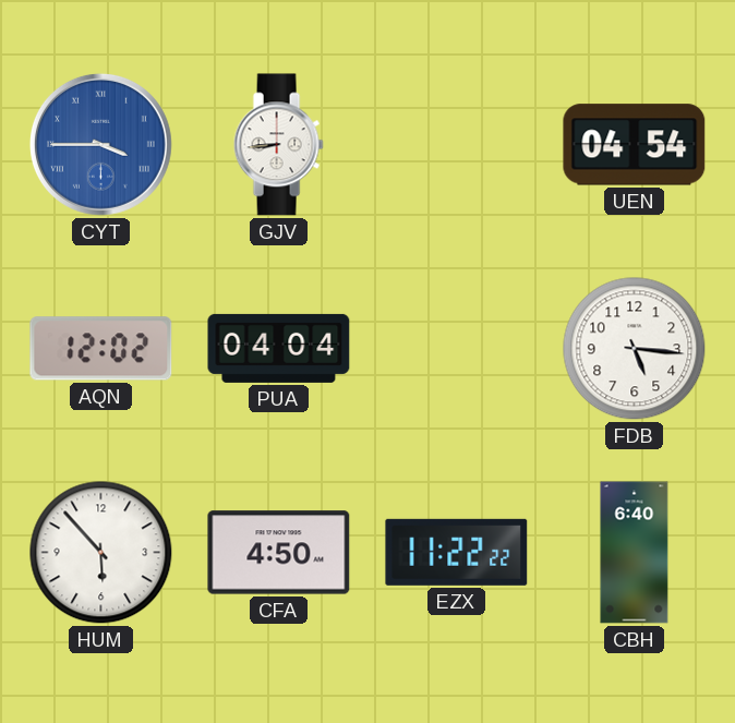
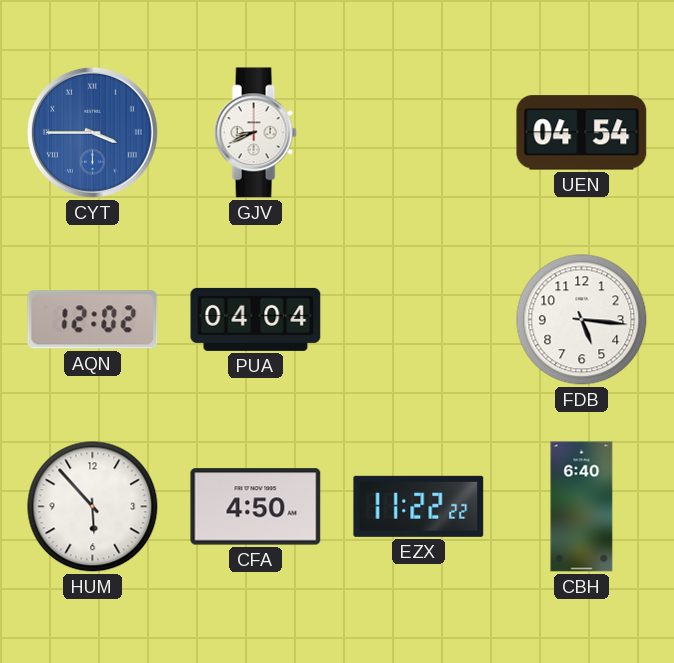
GJV: 8:44 -> 8:41 (255, 133)
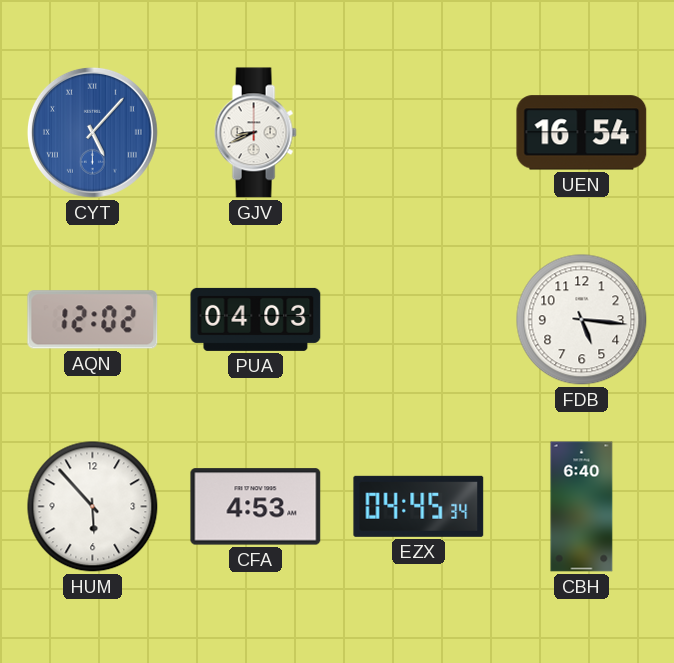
CYT: 3:45 -> 5:07 (92, 132)
UEN: 04:54 -> 16:54 (582, 133)
PUA: 04:04 -> 04:03 (256, 319)
CFA: 4:50 -> 4:53 (256, 507)
EZX: 11:22 -> 04:45 (419, 506)
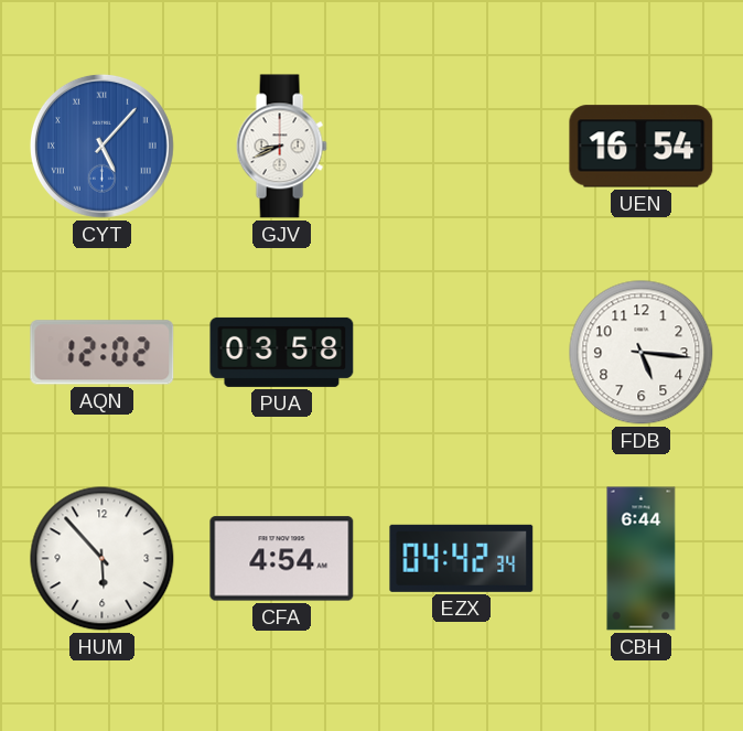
PUA: 04:03 -> 03:58 (282, 352)
CFA: 4:53 -> 4:54 (282, 559)
EZX: 04:45 -> 04:42 (462, 558)
CBH: 6:40 -> 6:44 (642, 559)
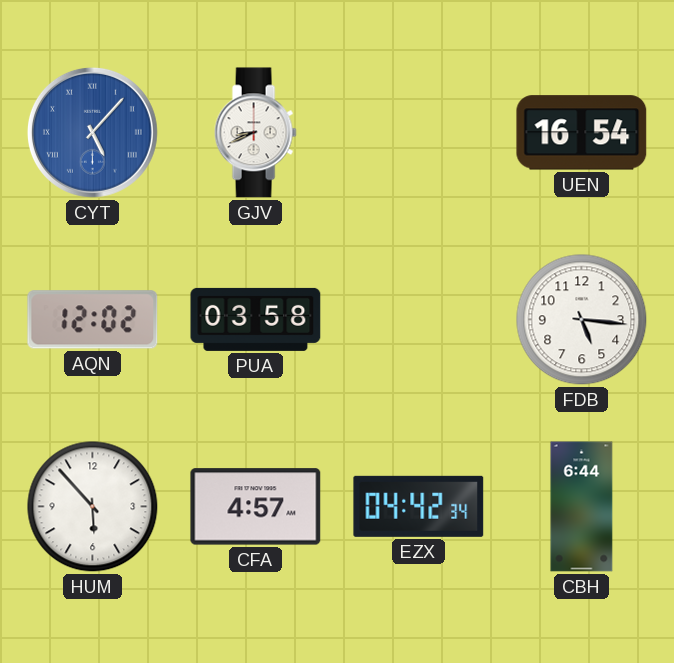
CFA: 4:54 -> 4:57 (256, 507)
